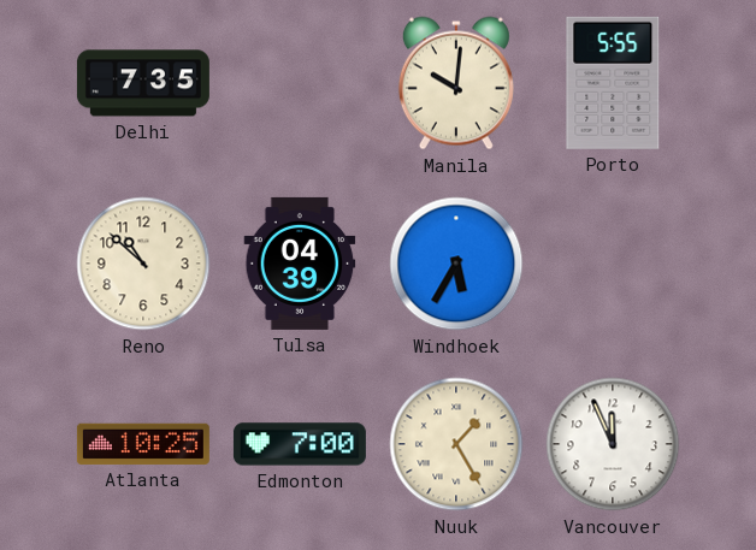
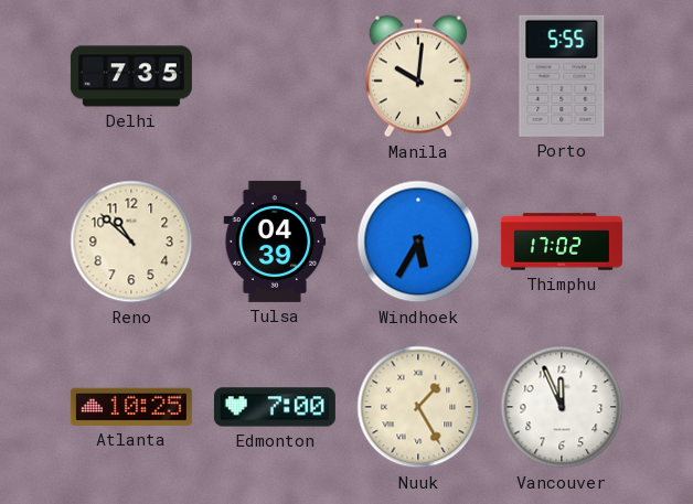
Thimphu: none -> 17:02 (562, 242)
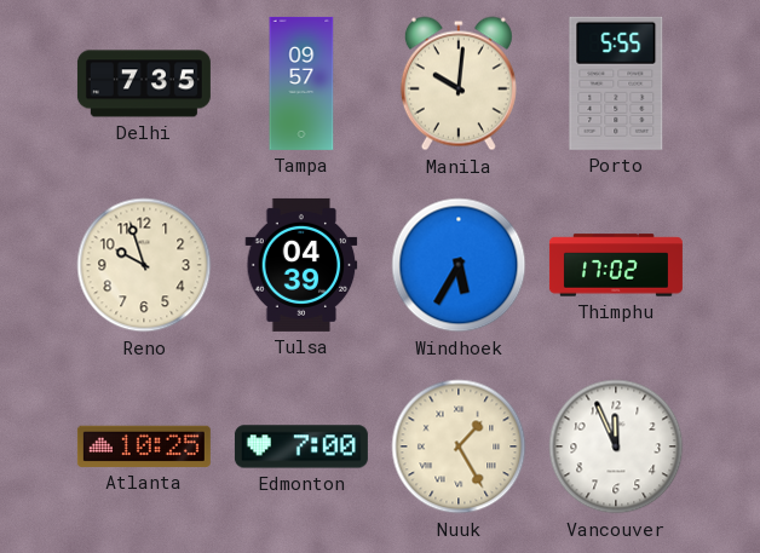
Tampa: none -> 09:57 (301, 83)
Reno: 10:52 -> 9:57 (144, 265)
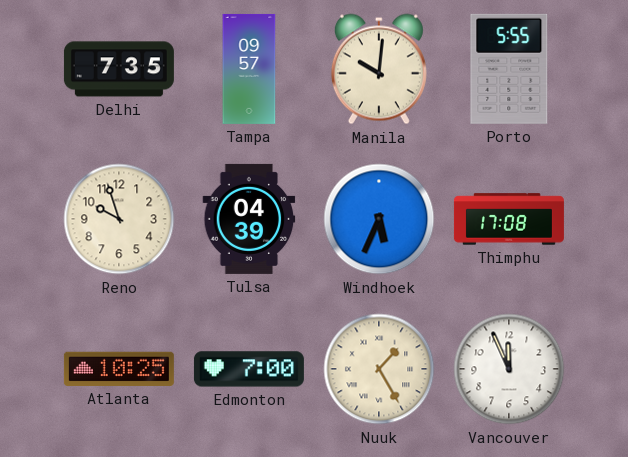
Windhoek: 5:35 -> 5:34 (379, 219)
Thimphu: 17:02 -> 17:08 (509, 219)
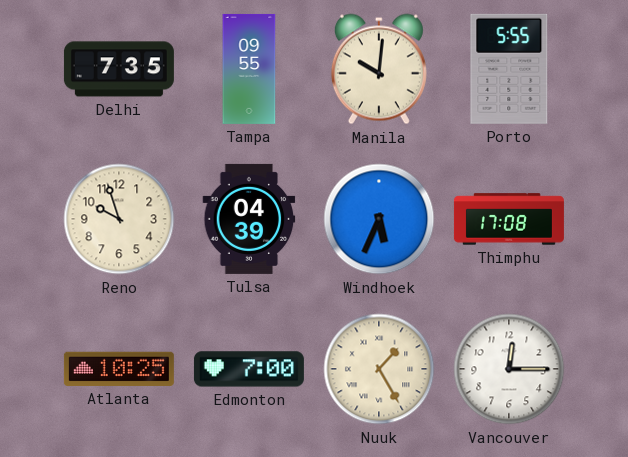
Tampa: 09:57 -> 09:55 (249, 69)
Vancouver: 11:56 -> 12:15 (509, 369)
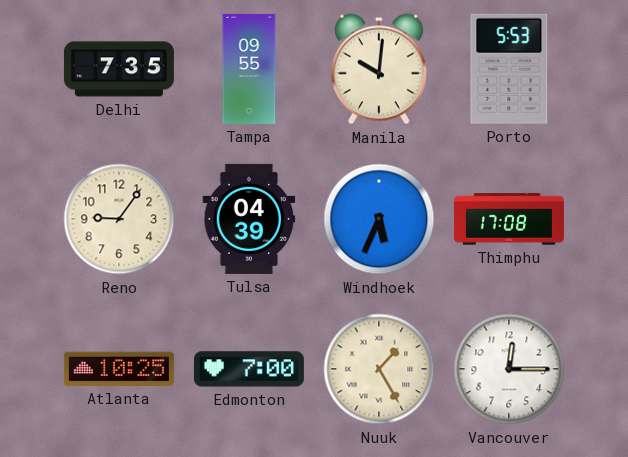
Porto: 5:55 -> 5:53 (509, 69)
Reno: 9:57 -> 9:06 (119, 219)
